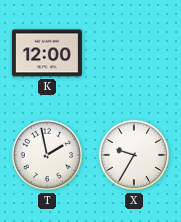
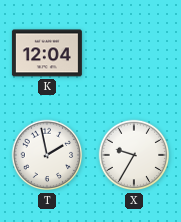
K: 12:00 -> 12:04 (47, 53)
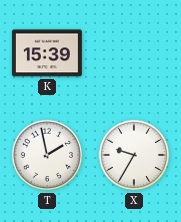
K: 12:04 -> 15:39 (47, 53)
